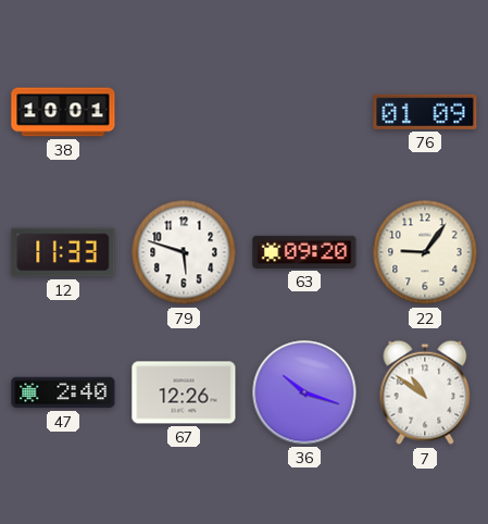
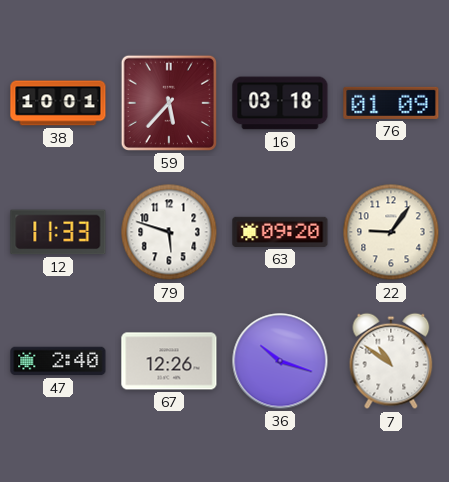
59: none -> 5:37 (169, 103)
16: none -> 03:18 (280, 103)
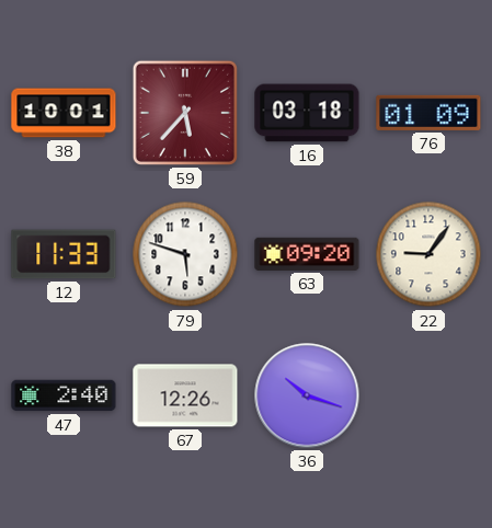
7: 10:51 -> none (391, 361)
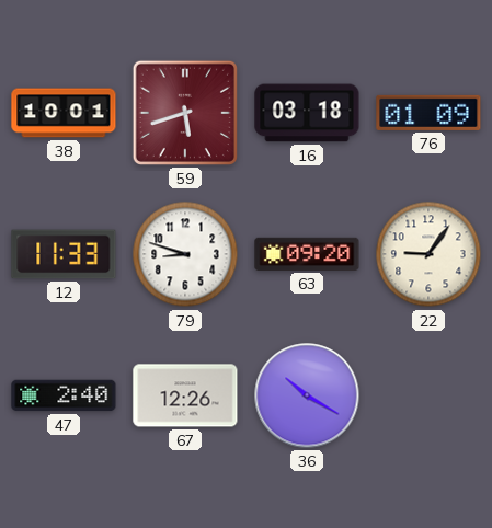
59: 5:37 -> 5:42 (185, 113)
79: 5:48 -> 8:48 (185, 254)
36: 10:18 -> 10:20 (307, 395)
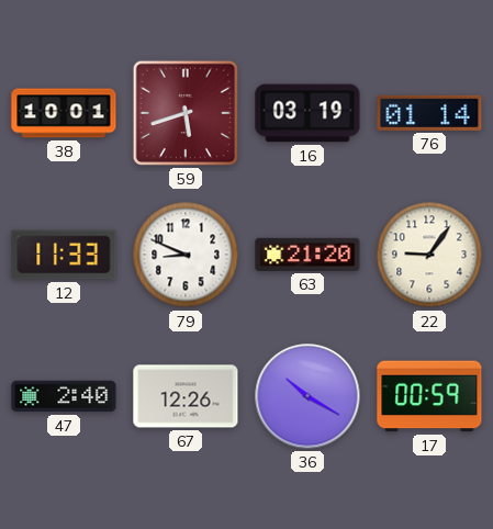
16: 03:18 -> 03:19 (307, 113)
76: 01:09 -> 01:14 (429, 113)
79: 8:48 -> 8:49 (186, 255)
63: 09:20 -> 21:20 (307, 255)
17: none -> 00:59 (429, 396)
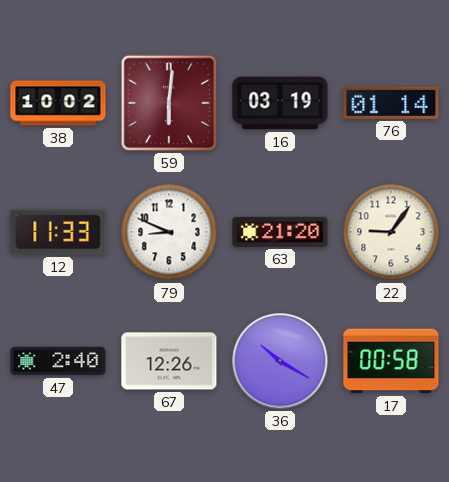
38: 10:01 -> 10:02 (58, 103)
59: 5:42 -> 6:01 (169, 103)
17: 00:59 -> 00:58 (391, 361)
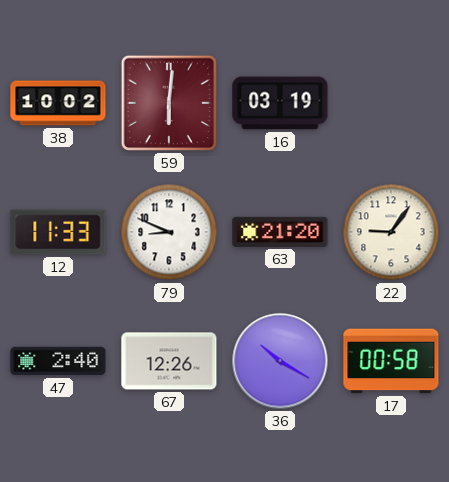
76: 01:14 -> none (391, 103)
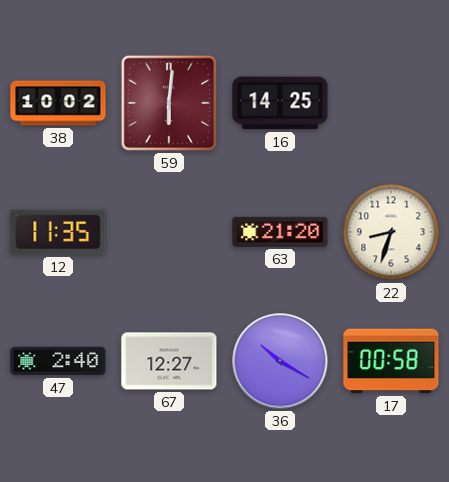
16: 03:19 -> 14:25 (280, 103)
12: 11:33 -> 11:35 (58, 232)
79: 8:49 -> none (169, 232)
22: 9:06 -> 8:33 (391, 232)
67: 12:26 -> 12:27 (169, 361)
